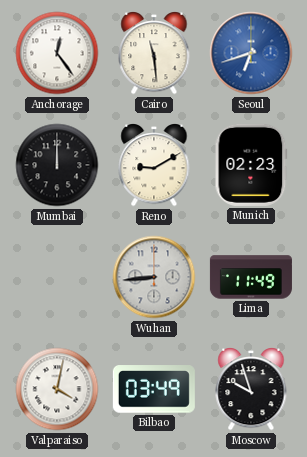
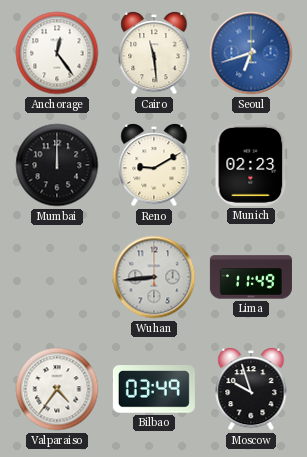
Valparaiso: 4:02 -> 4:36 (57, 389)
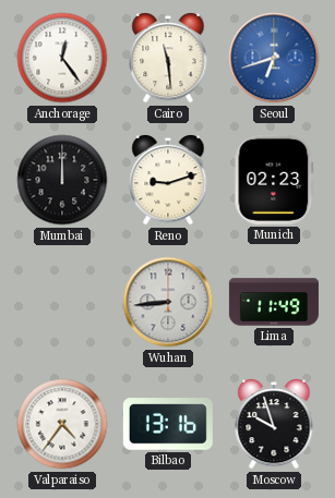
Reno: 9:10 -> 9:12 (168, 181)
Bilbao: 03:49 -> 13:16 (168, 424)
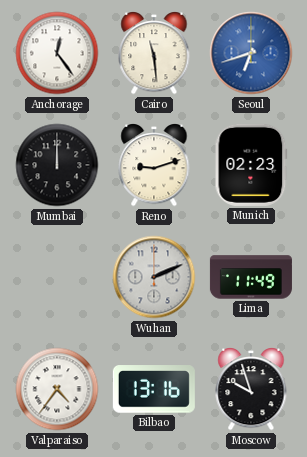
Wuhan: 8:44 -> 2:11 (154, 277)
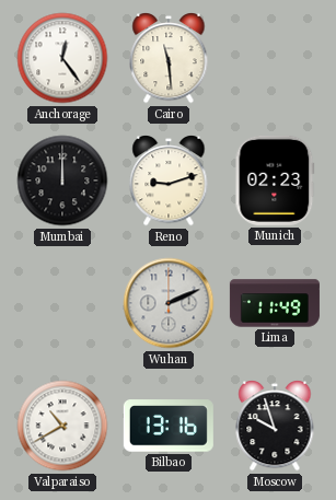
Seoul: 6:42 -> none (251, 53)
Valparaiso: 4:36 -> 10:40 (62, 426)
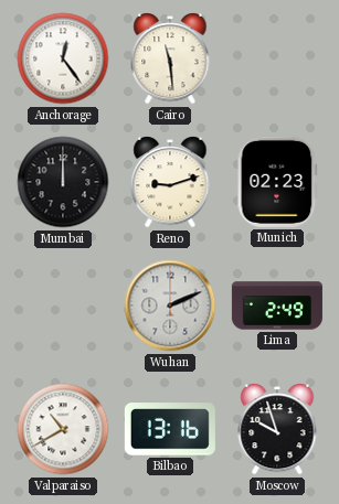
Lima: 11:49 -> 2:49 (277, 305)
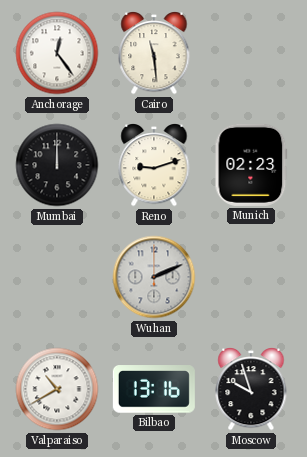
Lima: 2:49 -> none (277, 305)
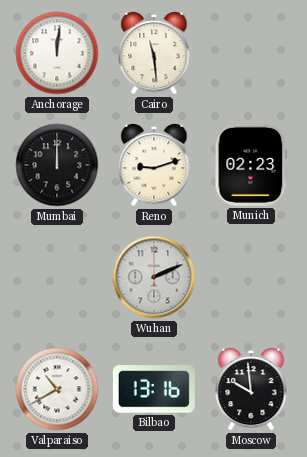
Anchorage: 12:24 -> 12:01 (57, 53)
Moscow: 9:57 -> 9:59 (251, 390)
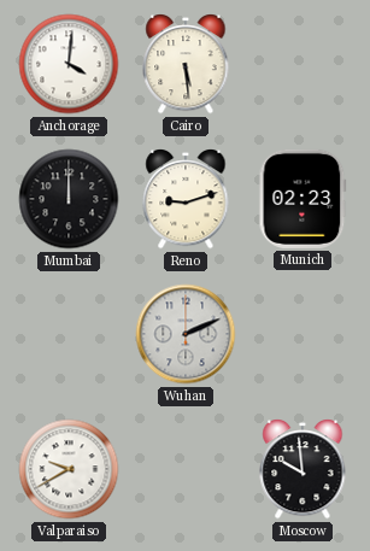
Anchorage: 12:01 -> 4:01 (69, 64)
Cairo: 11:29 -> 5:29 (186, 65)
Valparaiso: 10:40 -> 9:40 (69, 469)
Bilbao: 13:16 -> none (154, 389)
